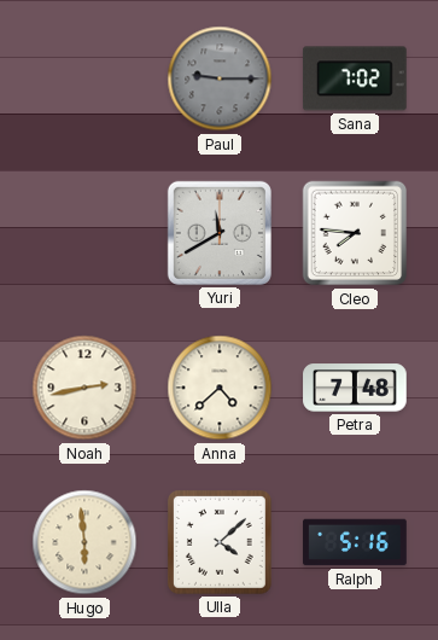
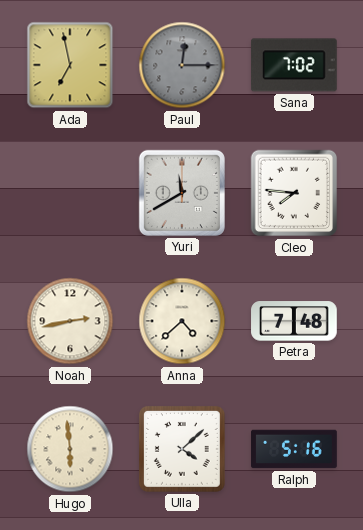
Ada: none -> 6:58 (70, 65)
Paul: 9:15 -> 12:15 (182, 65)
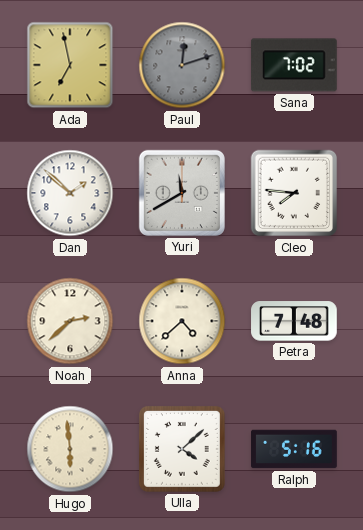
Paul: 12:15 -> 12:12 (182, 65)
Dan: none -> 1:52 (70, 193)
Noah: 2:43 -> 2:38 (70, 321)
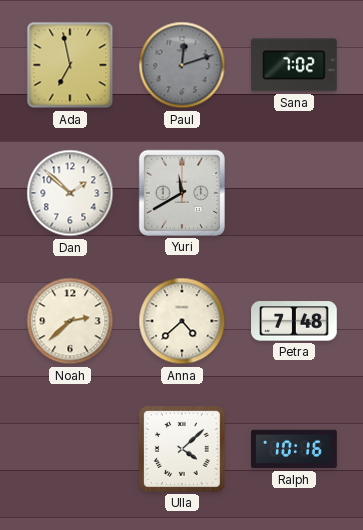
Cleo: 7:46 -> none (294, 193)
Hugo: 5:59 -> none (70, 449)
Ralph: 5:16 -> 10:16 (294, 449)
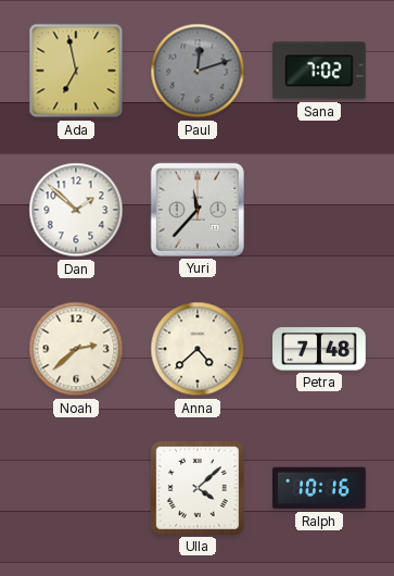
Yuri: 11:40 -> 11:37 (198, 210)
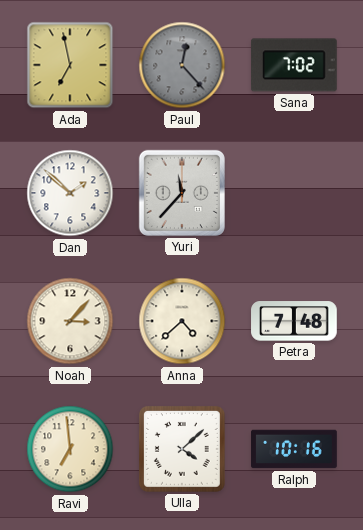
Paul: 12:12 -> 12:23 (182, 65)
Noah: 2:38 -> 3:07 (70, 321)
Ravi: none -> 6:59 (70, 449)
